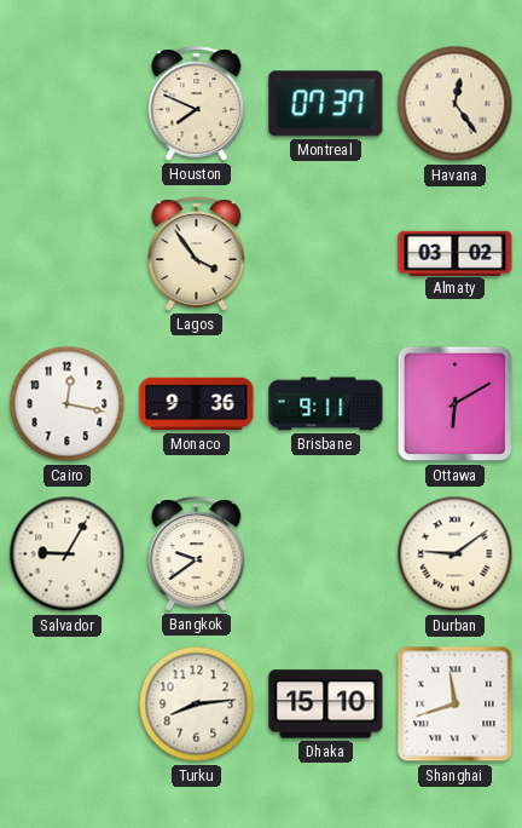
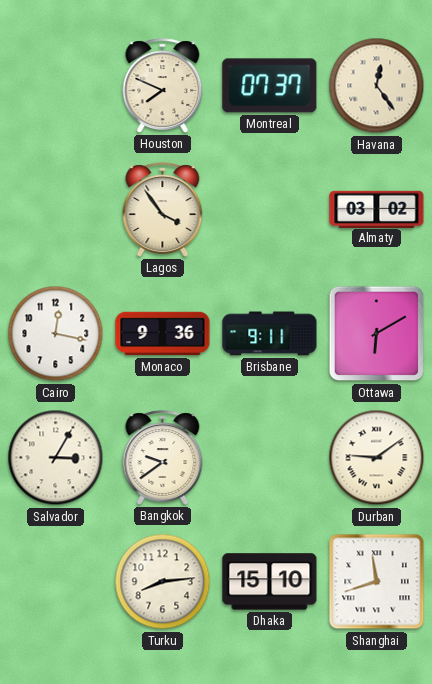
Salvador: 9:05 -> 3:05 (56, 458)
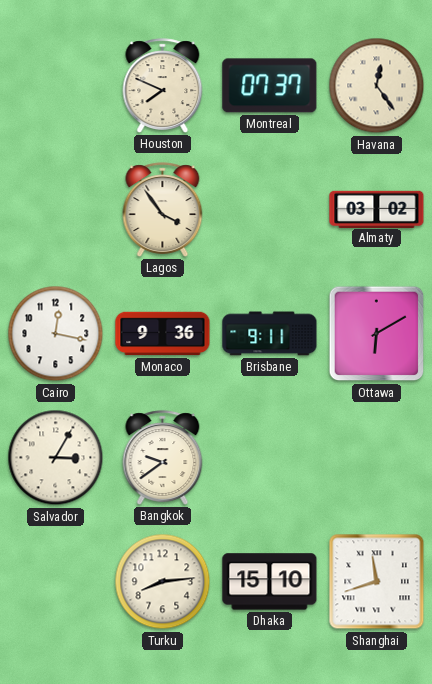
Durban: 9:09 -> none (377, 458)
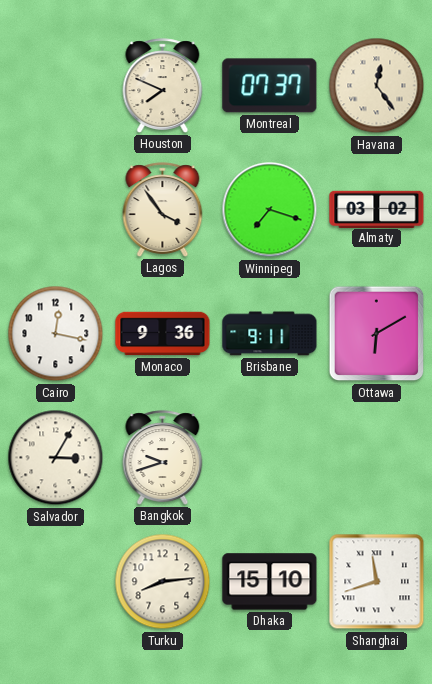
Winnipeg: none -> 7:18 (270, 210)
Bangkok: 9:39 -> 9:42 (163, 458)
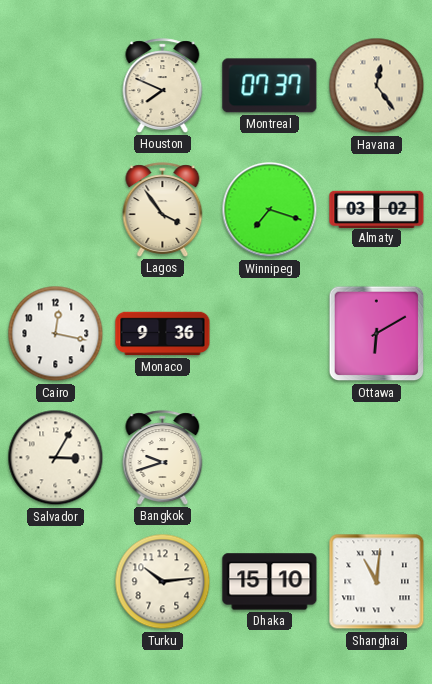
Brisbane: 9:11 -> none (270, 334)
Turku: 8:14 -> 10:14 (163, 582)
Shanghai: 11:42 -> 11:01 (377, 582)
